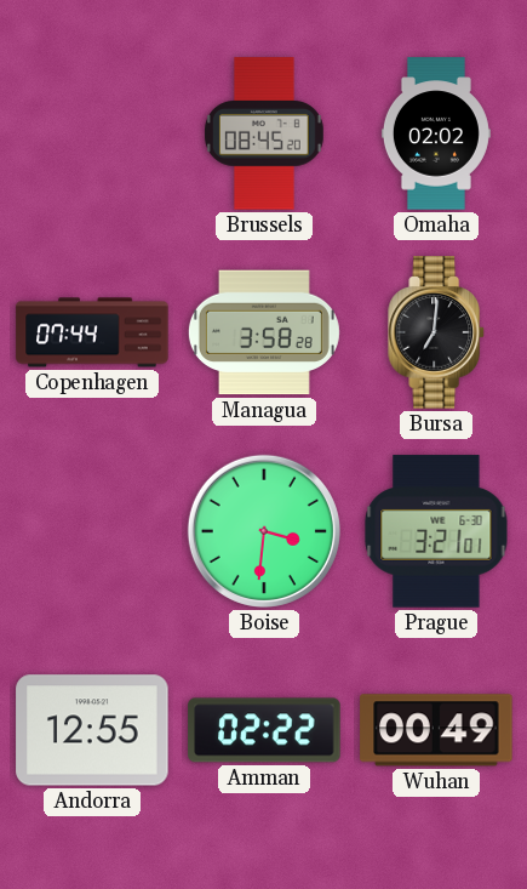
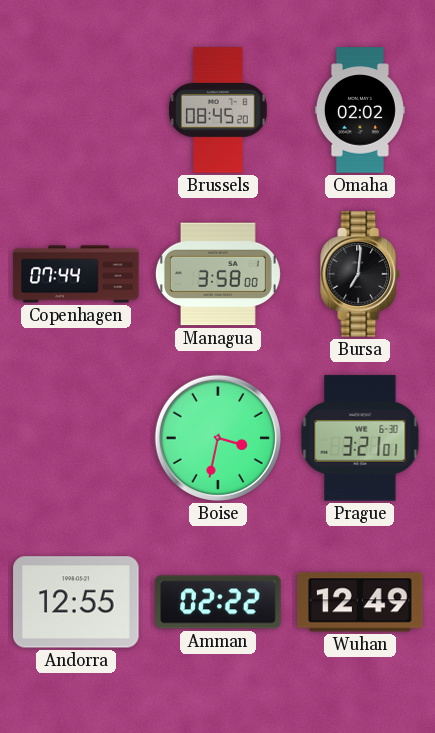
Managua: 3:58:28 -> 3:58:00 (218, 274)
Boise: 3:31 -> 3:32 (218, 438)
Wuhan: 00:49 -> 12:49 (360, 602)
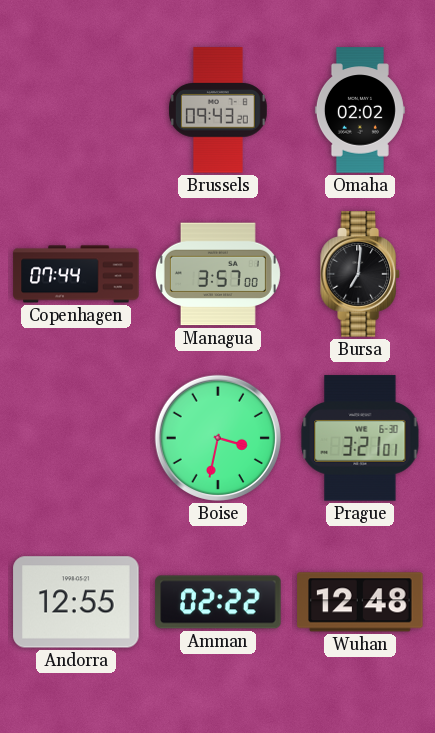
Brussels: 08:45 -> 09:43 (218, 110)
Managua: 3:58 -> 3:57 (218, 274)
Wuhan: 12:49 -> 12:48 (360, 602)
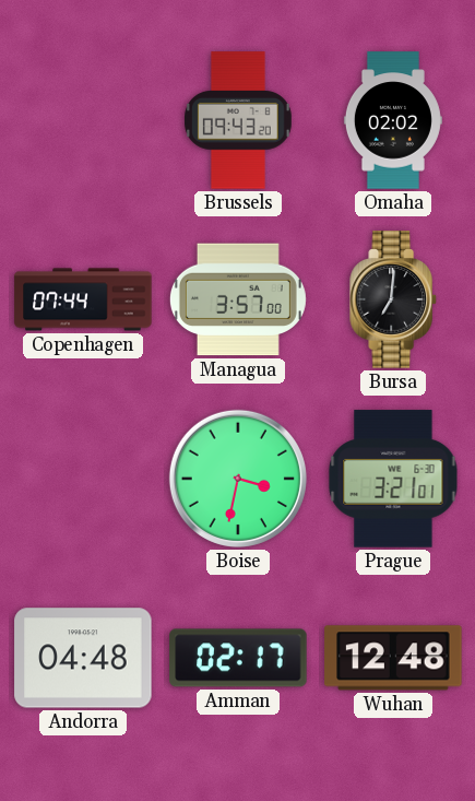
Andorra: 12:55 -> 04:48 (83, 658)
Amman: 02:22 -> 02:17 (238, 658)
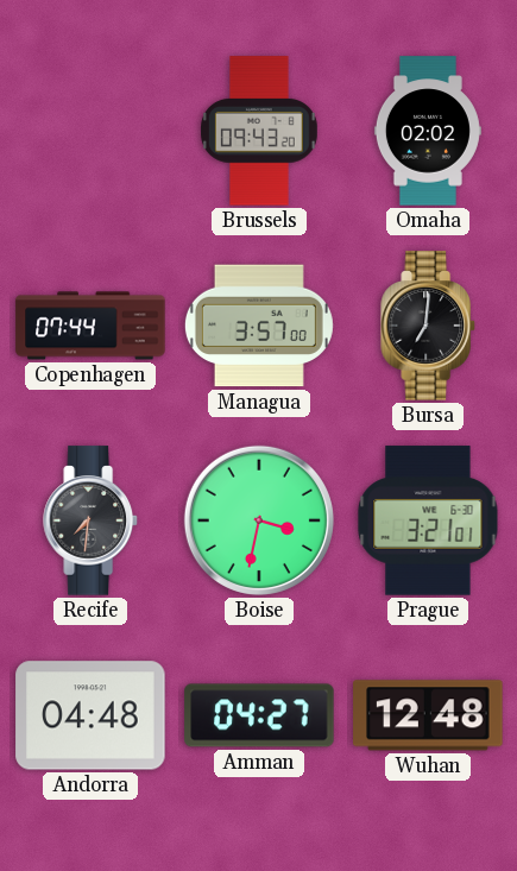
Recife: none -> 7:31 (90, 520)
Amman: 02:17 -> 04:27 (259, 715)
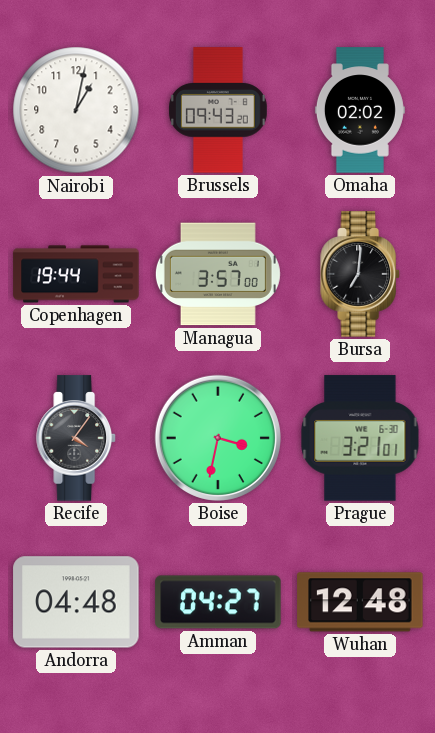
Nairobi: none -> 1:02 (76, 110)
Copenhagen: 07:44 -> 19:44 (76, 274)
Recife: 7:31 -> 4:06 (76, 438)
